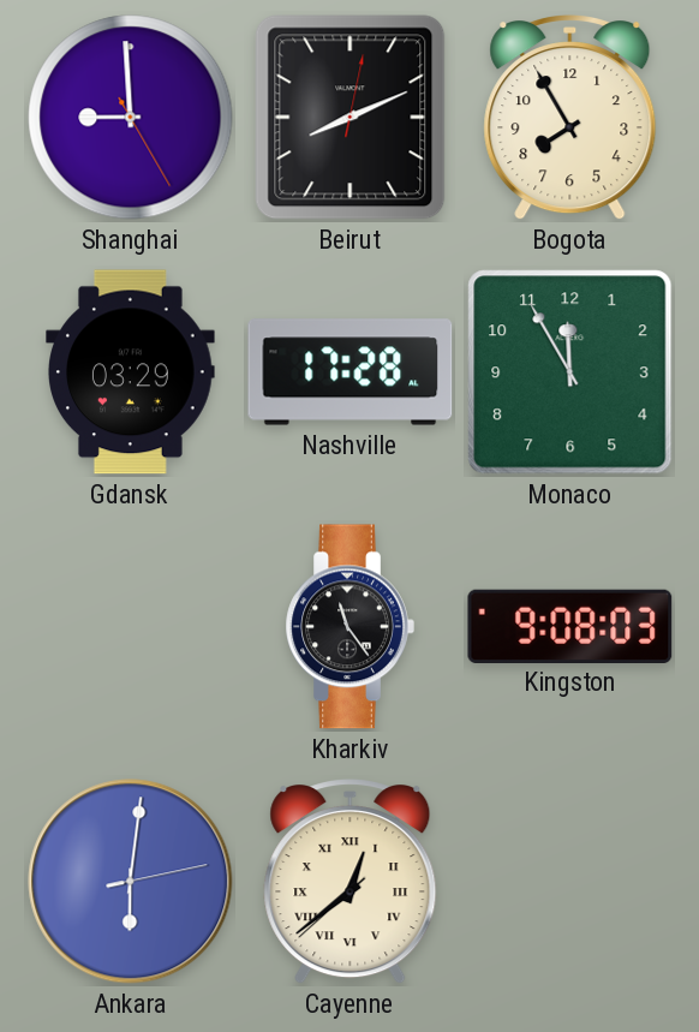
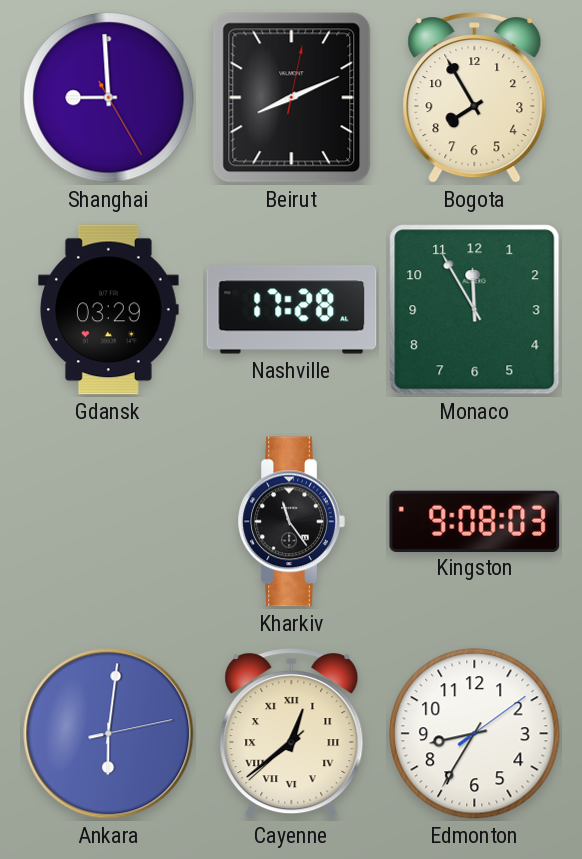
Edmonton: none -> 8:35 (475, 734)
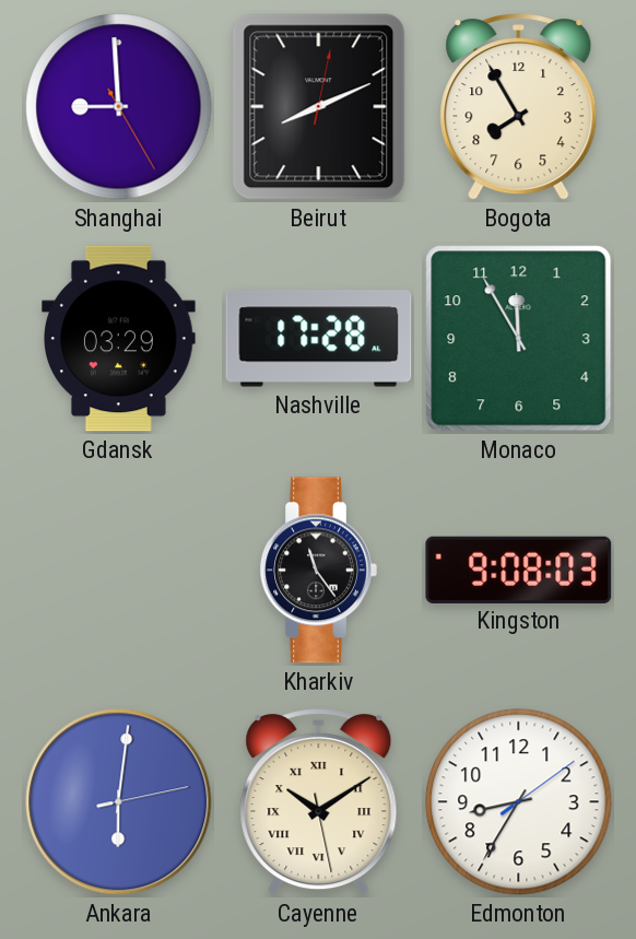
Cayenne: 12:38 -> 10:09 (319, 803)
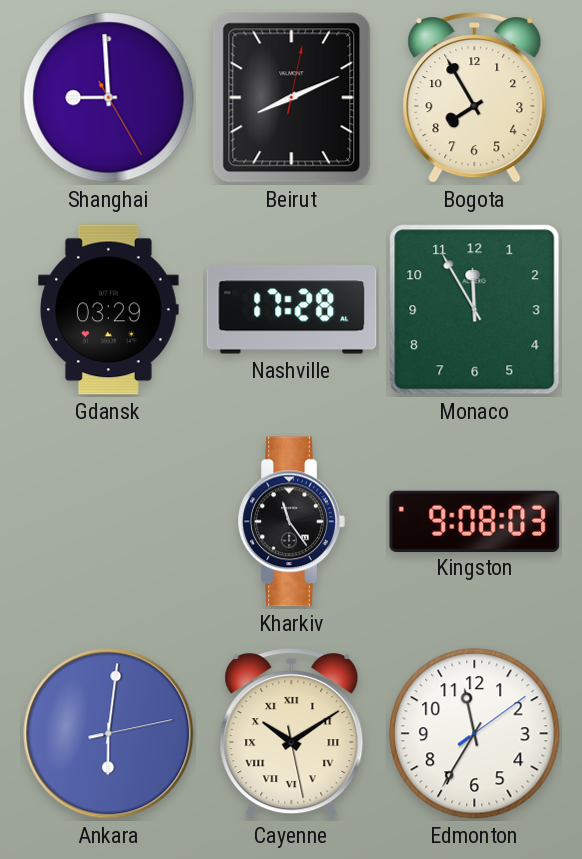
Edmonton: 8:35 -> 11:35 (475, 734)
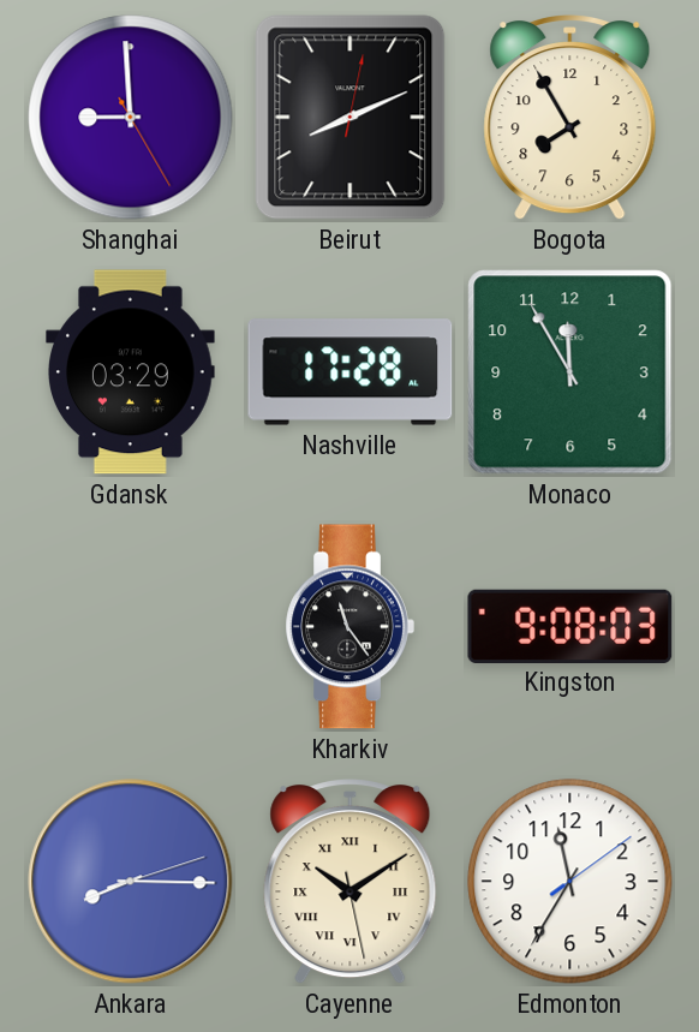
Ankara: 6:01 -> 8:15 (131, 882)
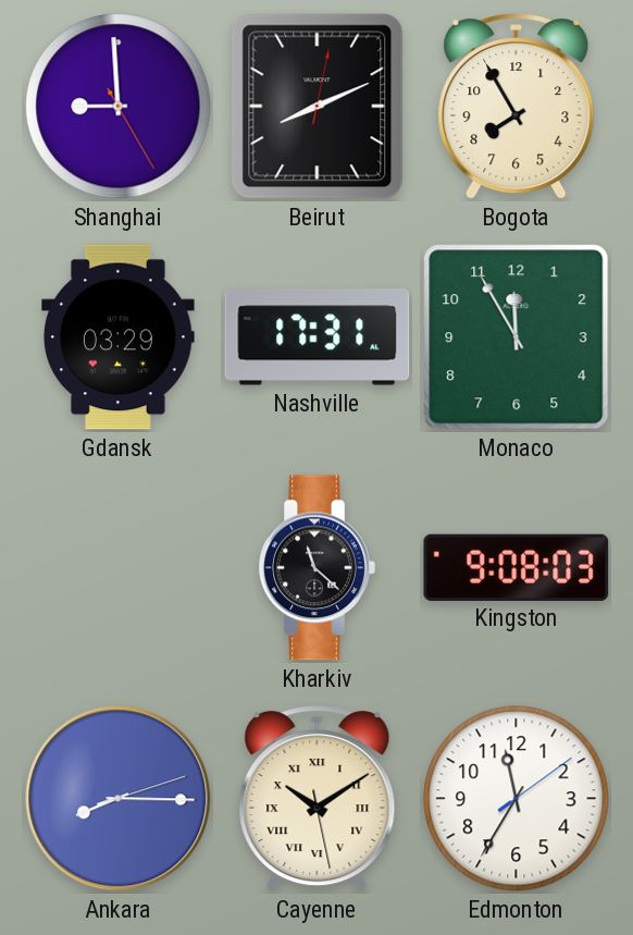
Nashville: 17:28 -> 17:31 (318, 337)
Kharkiv: 11:24 -> 11:22 (316, 568)
